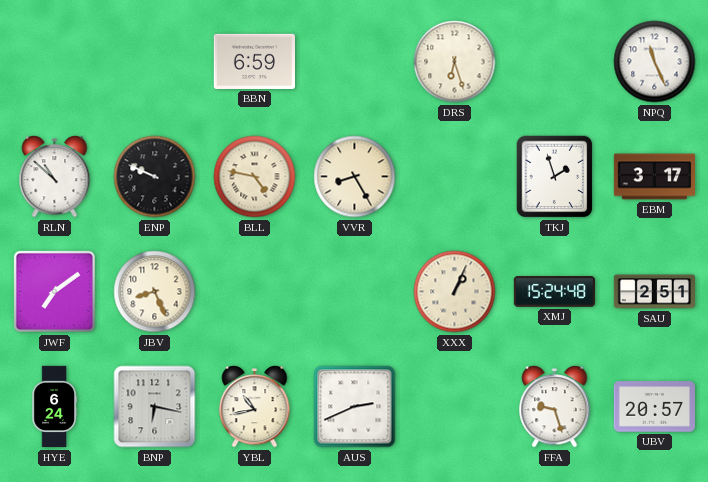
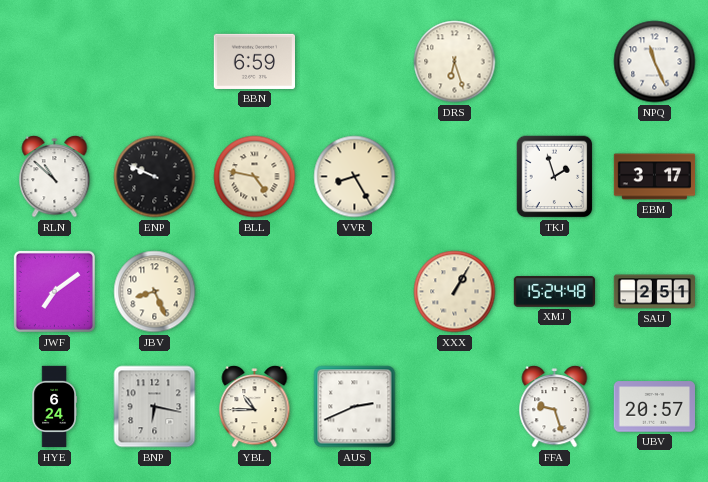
XXX: 1:04 -> 1:05 (455, 292)
YBL: 10:43 -> 10:45 (255, 407)
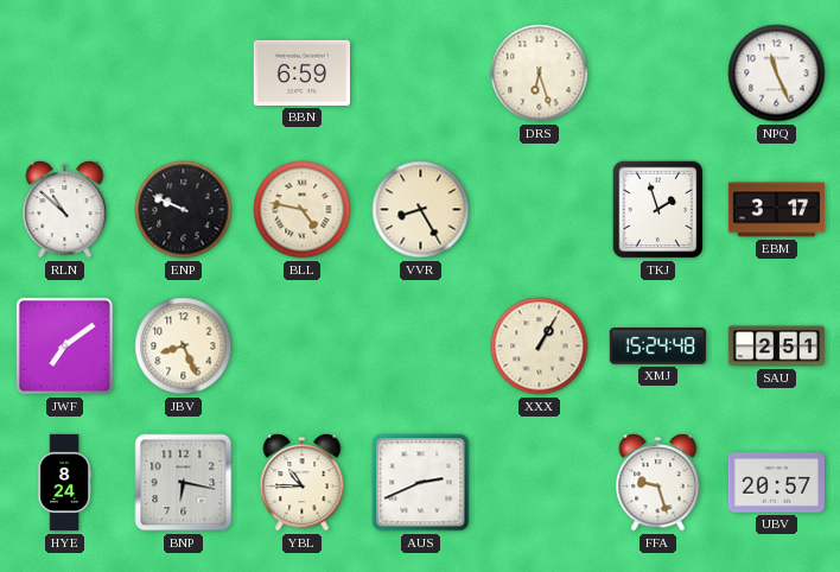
HYE: 6:24 -> 8:24 (64, 483)
